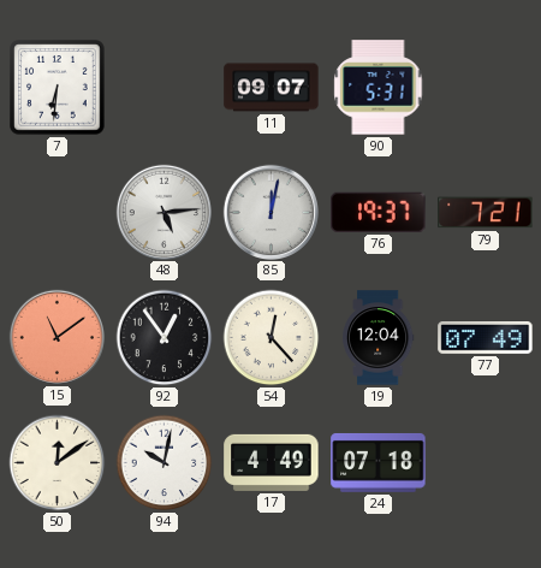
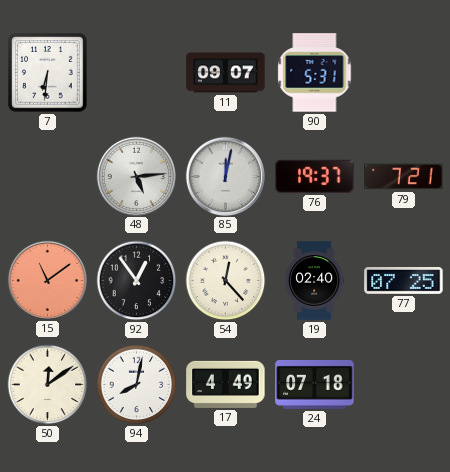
19: 12:04 -> 02:40 (314, 281)
77: 07:49 -> 07:25 (404, 281)
94: 10:02 -> 8:02 (137, 385)
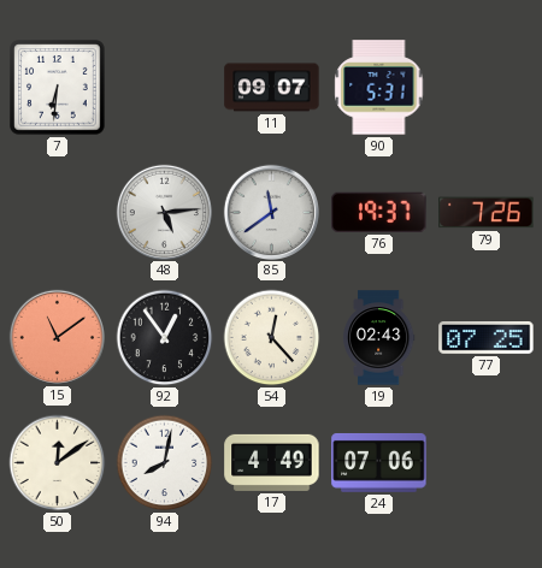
85: 12:02 -> 11:39 (271, 212)
79: 7:21 -> 7:26 (487, 213)
19: 02:40 -> 02:43 (378, 338)
24: 07:18 -> 07:06 (379, 462)
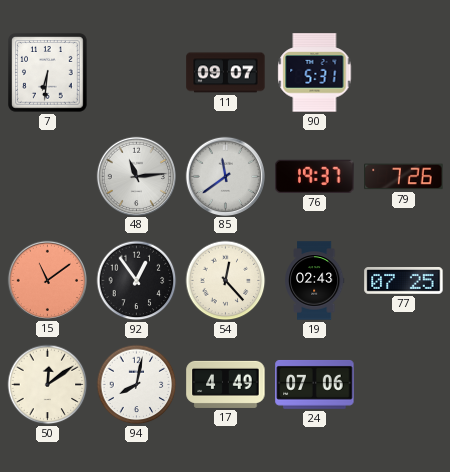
48: 5:14 -> 11:14 (136, 176)
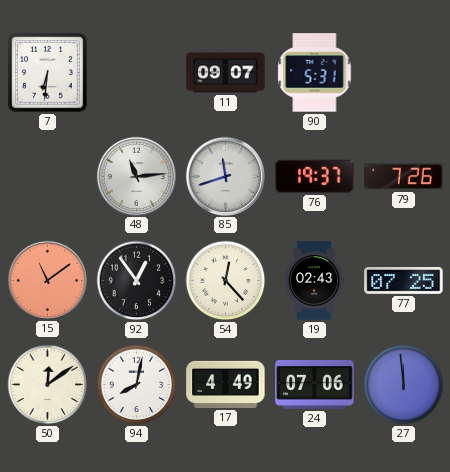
85: 11:39 -> 11:42 (225, 176)
27: none -> 11:59 (404, 385)
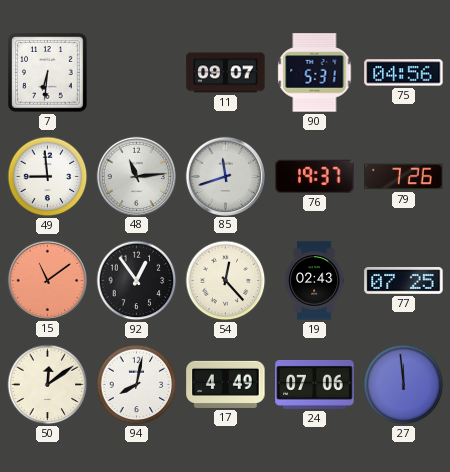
75: none -> 04:56 (404, 73)
49: none -> 8:59 (48, 177)
